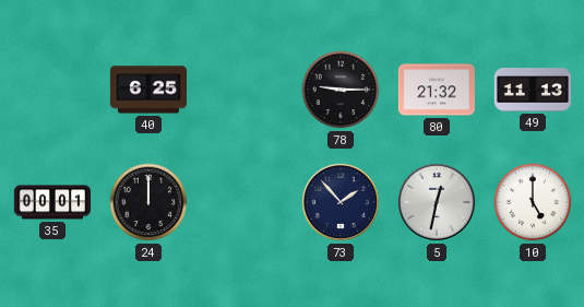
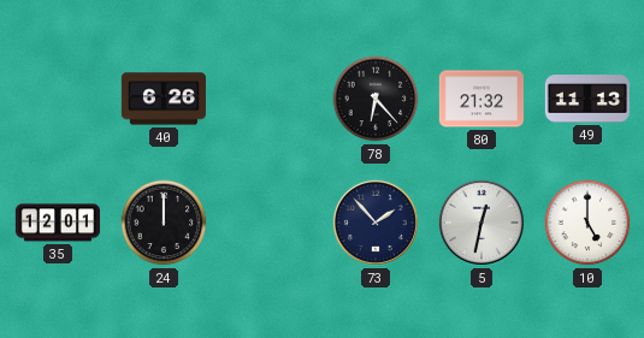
40: 6:25 -> 6:26 (164, 99)
78: 9:15 -> 6:23 (376, 99)
35: 00:01 -> 12:01 (57, 223)
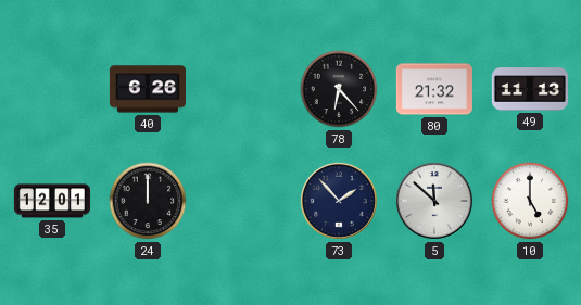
5: 12:32 -> 11:52 (434, 201)
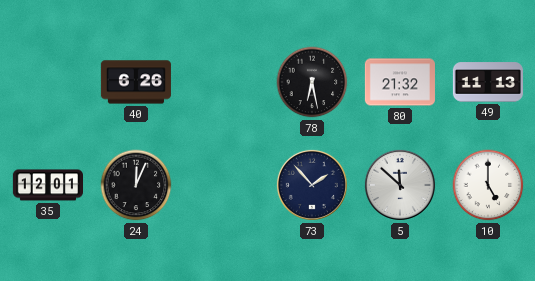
78: 6:23 -> 6:28 (312, 82)
24: 12:00 -> 12:04 (136, 185)
